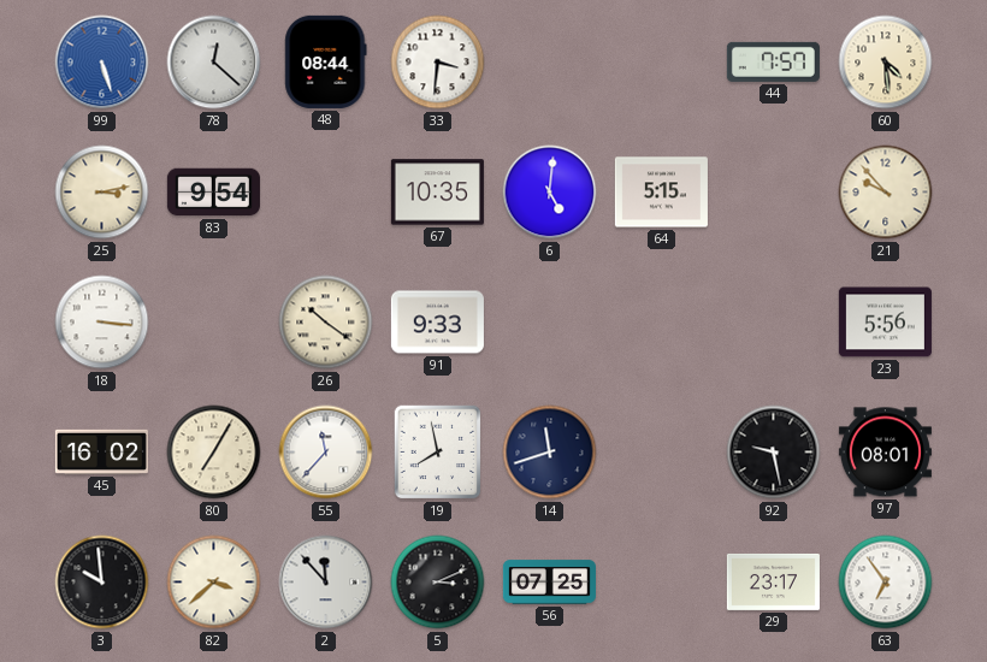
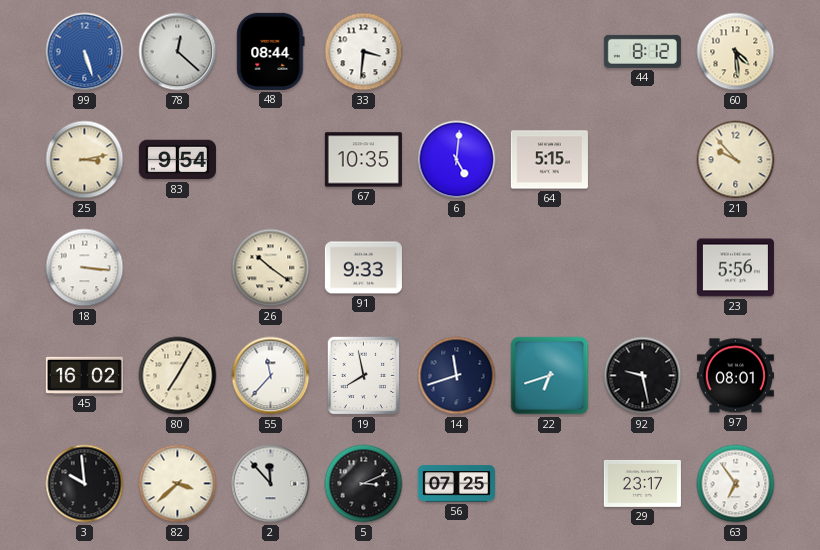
44: 7:57 -> 8:12 (642, 51)
22: none -> 6:42 (550, 376)
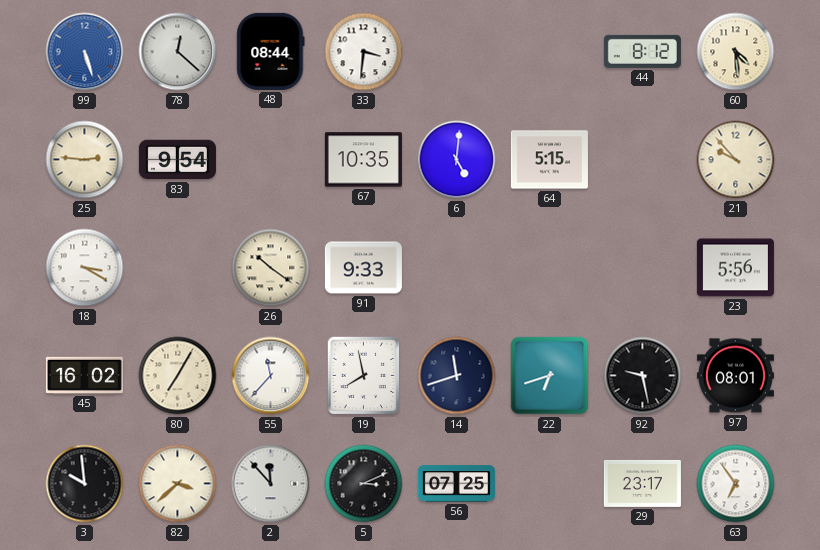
25: 3:13 -> 2:46 (85, 160)
18: 3:16 -> 3:20 (85, 268)
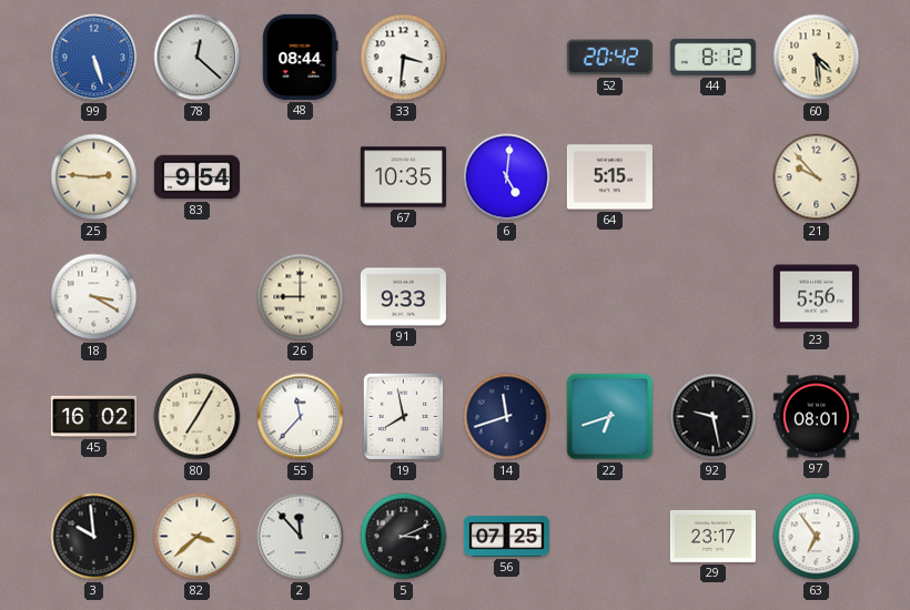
52: none -> 20:42 (609, 58)
26: 10:21 -> 9:00 (301, 297)
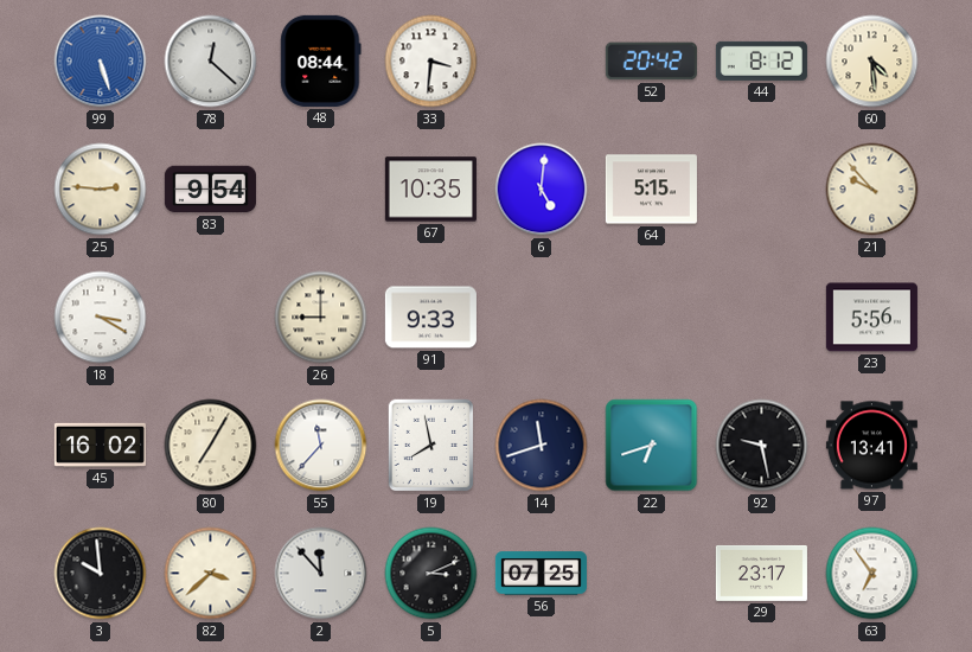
97: 08:01 -> 13:41 (871, 446)
